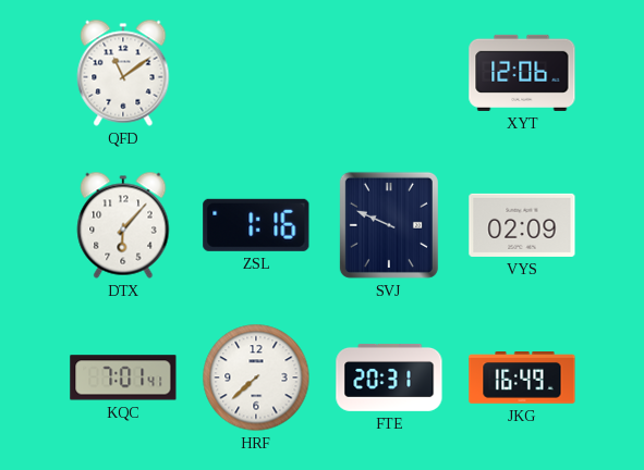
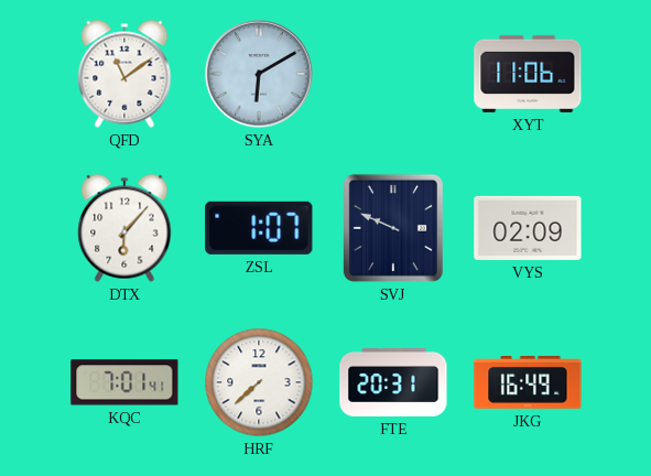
SYA: none -> 6:10 (259, 74)
XYT: 12:06 -> 11:06 (528, 74)
ZSL: 1:16 -> 1:07 (259, 228)
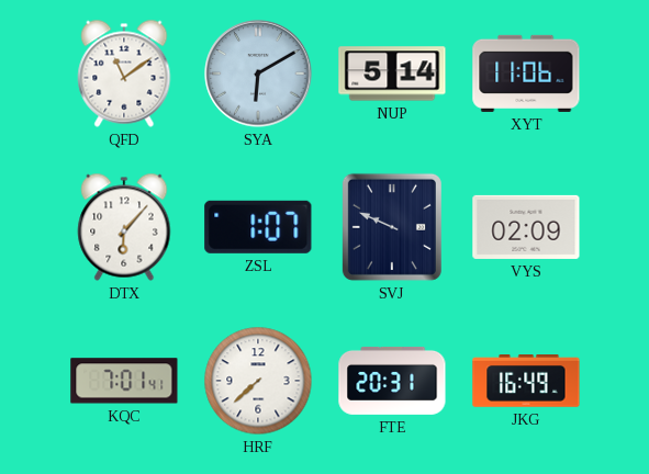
NUP: none -> 5:14 (392, 74)
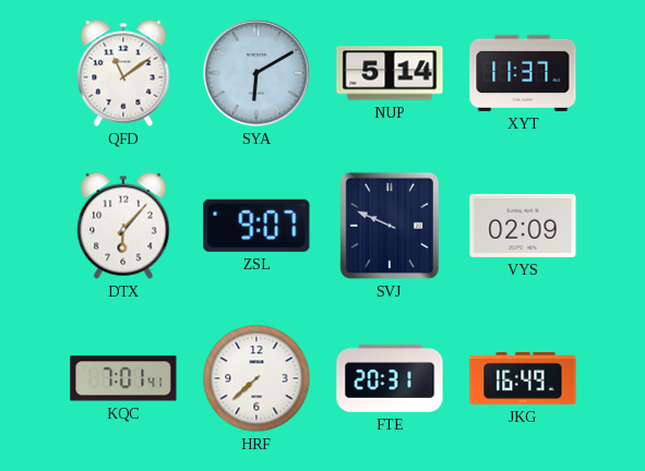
XYT: 11:06 -> 11:37 (523, 73)
ZSL: 1:07 -> 9:07 (256, 226)
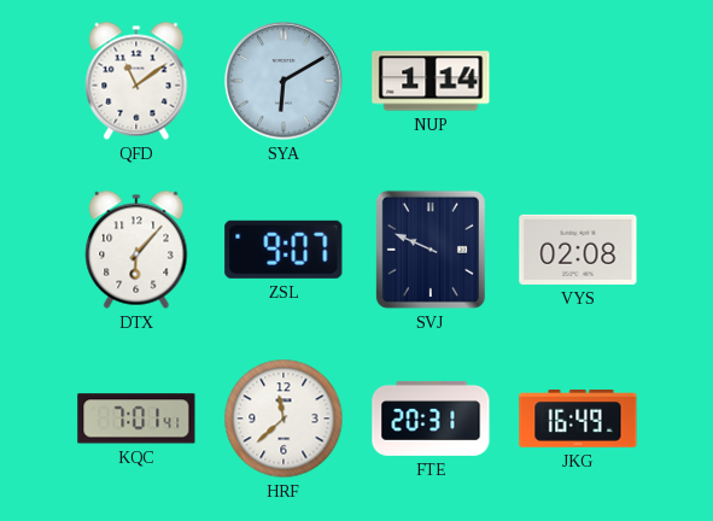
NUP: 5:14 -> 1:14 (431, 81)
XYT: 11:37 -> none (523, 73)
VYS: 02:09 -> 02:08 (578, 250)
HRF: 7:38 -> 11:38 (284, 418)
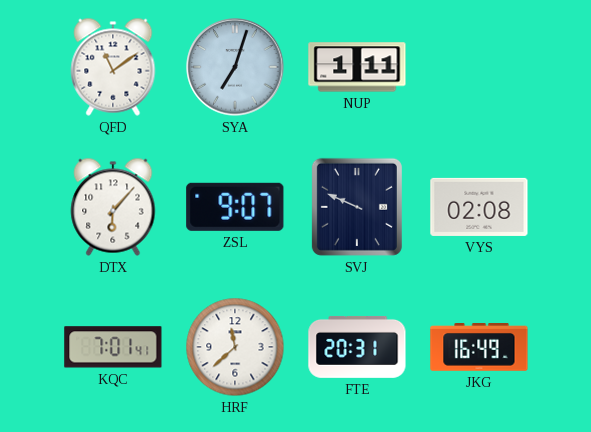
SYA: 6:10 -> 7:03 (235, 67)
NUP: 1:14 -> 1:11 (357, 67)
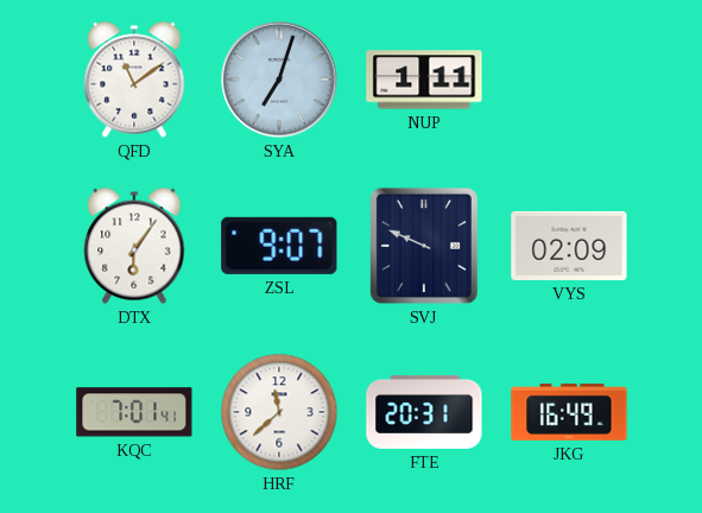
DTX: 6:07 -> 6:06 (134, 246)
VYS: 02:08 -> 02:09 (569, 246)
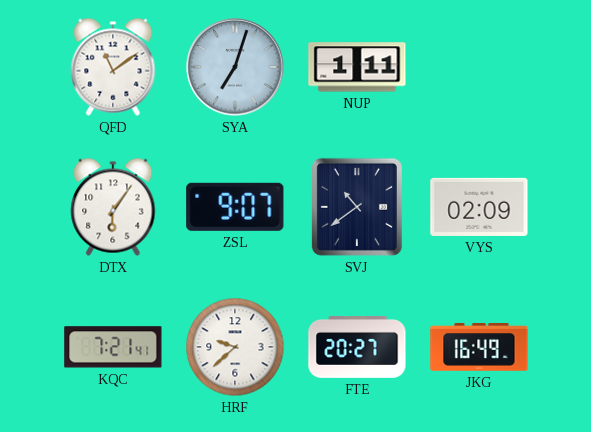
SVJ: 9:49 -> 10:39 (357, 207)
KQC: 7:01 -> 7:21 (113, 347)
HRF: 11:38 -> 9:38 (235, 347)
FTE: 20:31 -> 20:27 (357, 347)
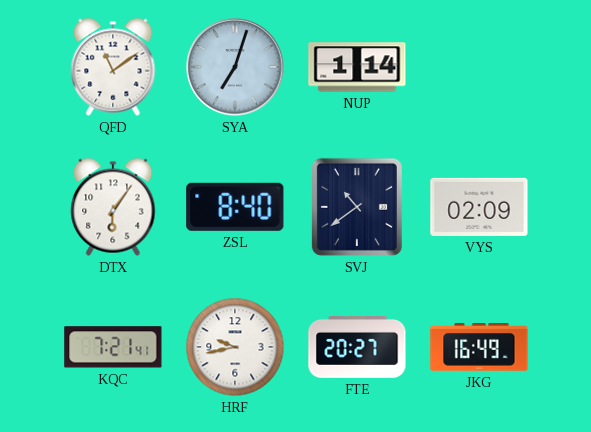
NUP: 1:11 -> 1:14 (357, 67)
ZSL: 9:07 -> 8:40 (235, 207)
HRF: 9:38 -> 9:43 (235, 347)
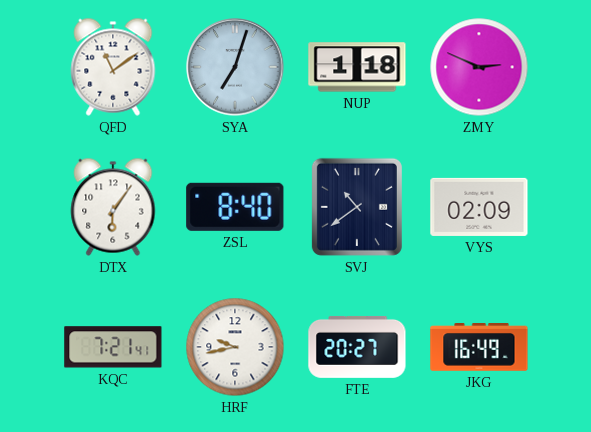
NUP: 1:14 -> 1:18 (357, 67)
ZMY: none -> 2:49 (479, 67)
